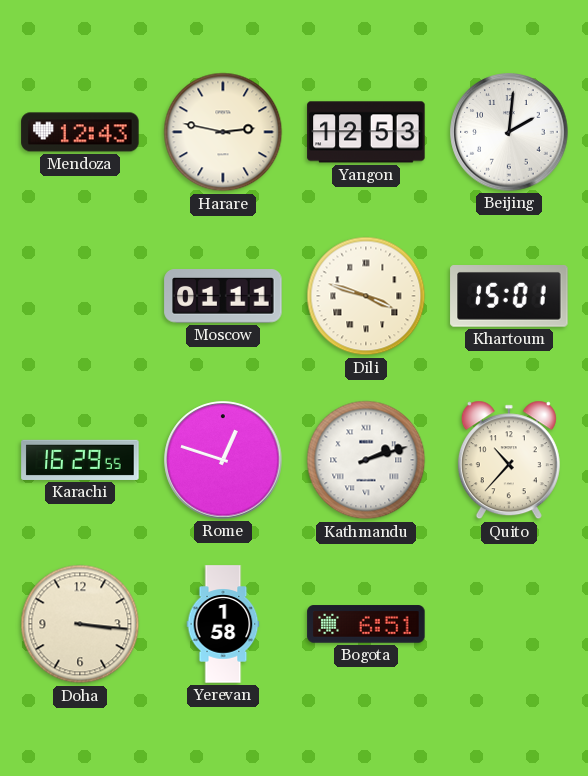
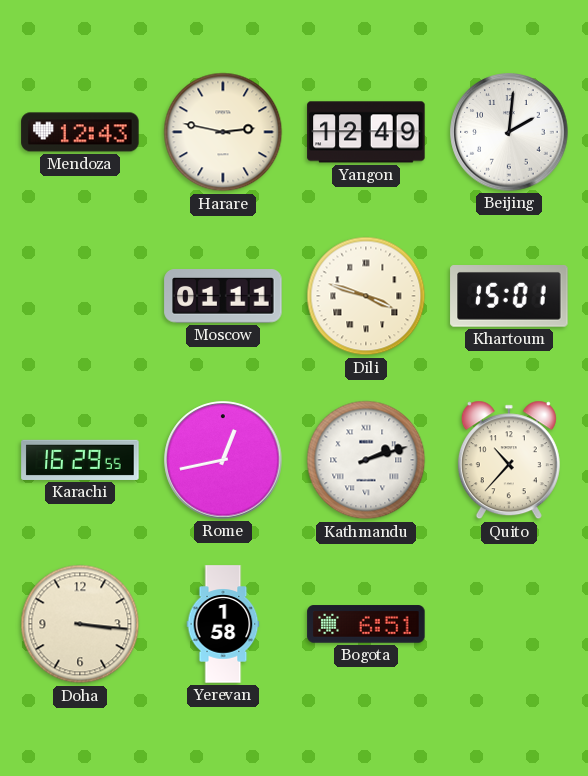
Yangon: 12:53 -> 12:49 (366, 132)
Rome: 12:48 -> 12:43 (223, 460)
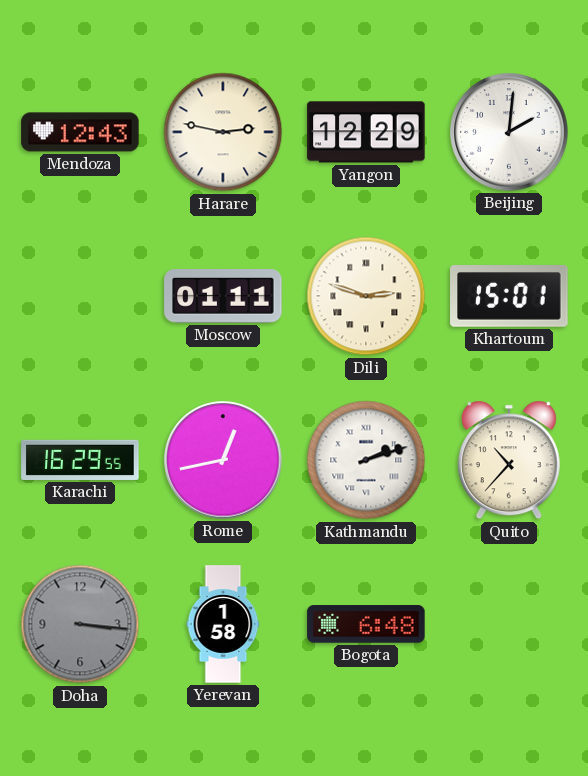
Yangon: 12:49 -> 12:29 (366, 132)
Dili: 3:48 -> 2:48 (366, 296)
Doha dial: cream -> grey (80, 624)
Bogota: 6:51 -> 6:48 (366, 624)
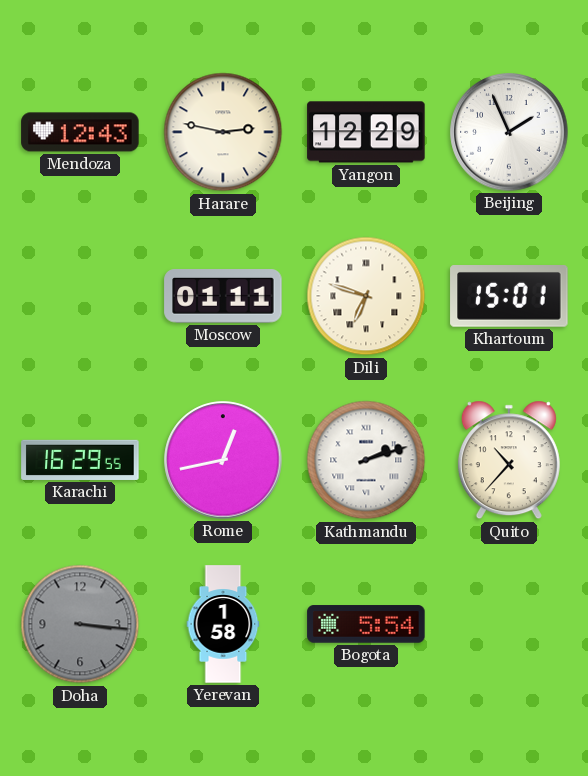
Beijing: 2:01 -> 1:56 (509, 132)
Dili: 2:48 -> 6:48 (366, 296)
Bogota: 6:48 -> 5:54 (366, 624)
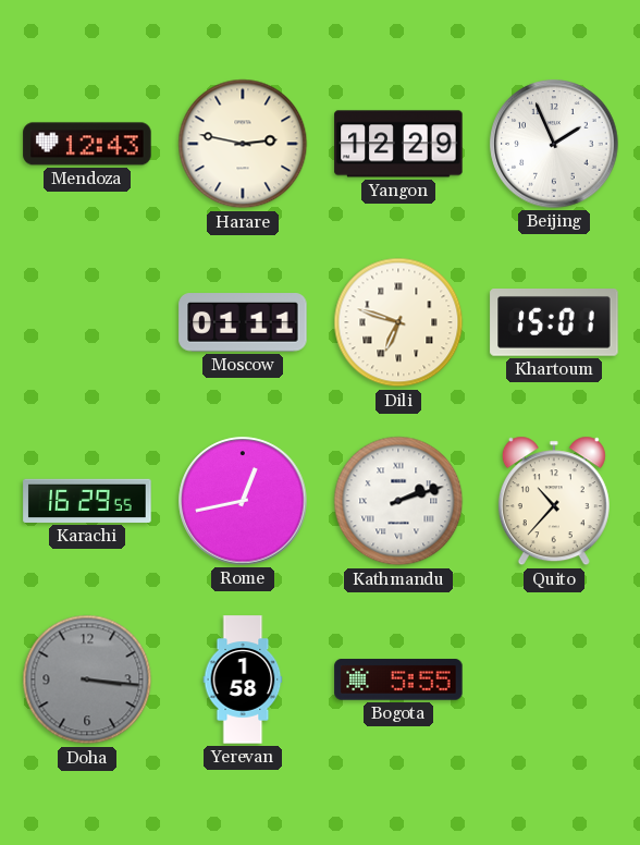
Bogota: 5:54 -> 5:55 (398, 679)
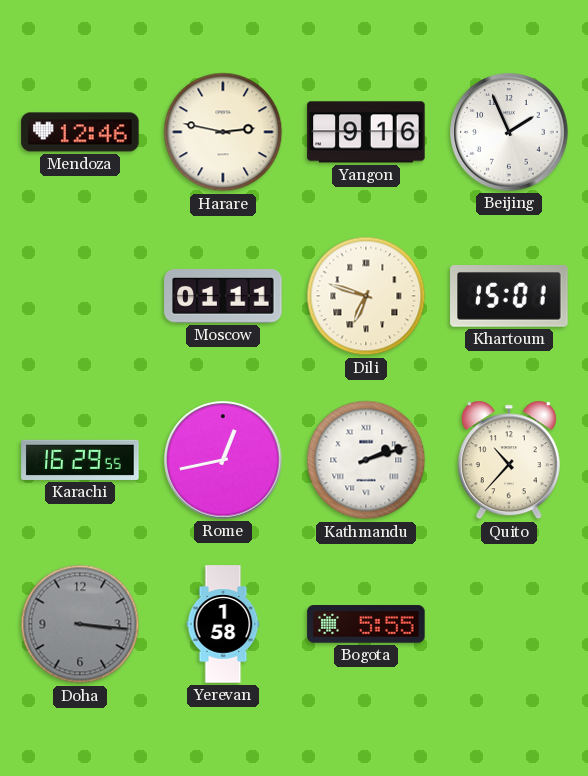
Mendoza: 12:43 -> 12:46 (80, 132)
Yangon: 12:29 -> 9:16 (366, 132)
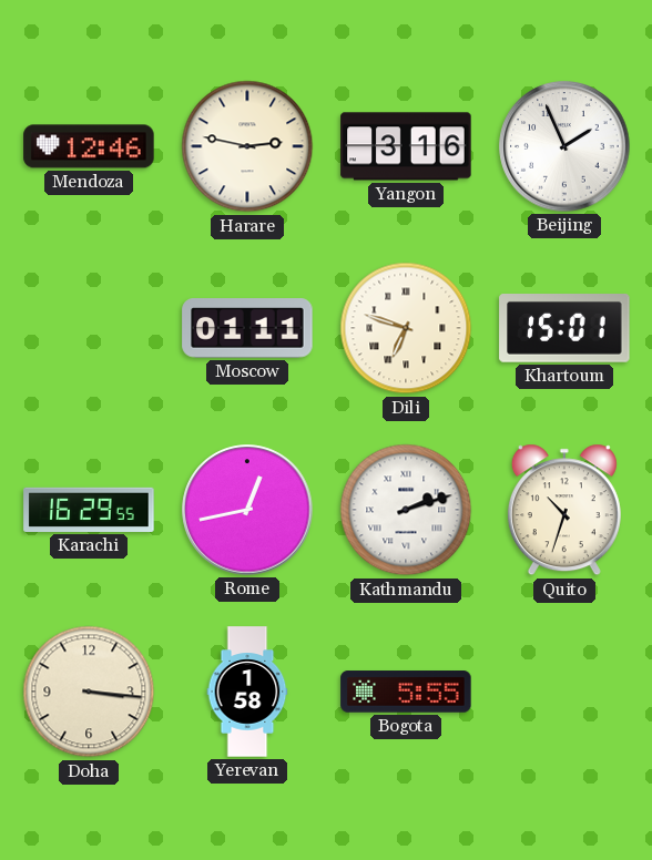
Yangon: 9:16 -> 3:16 (406, 146)
Quito: 10:37 -> 10:33 (564, 510)
Doha dial: grey -> cream (89, 692)
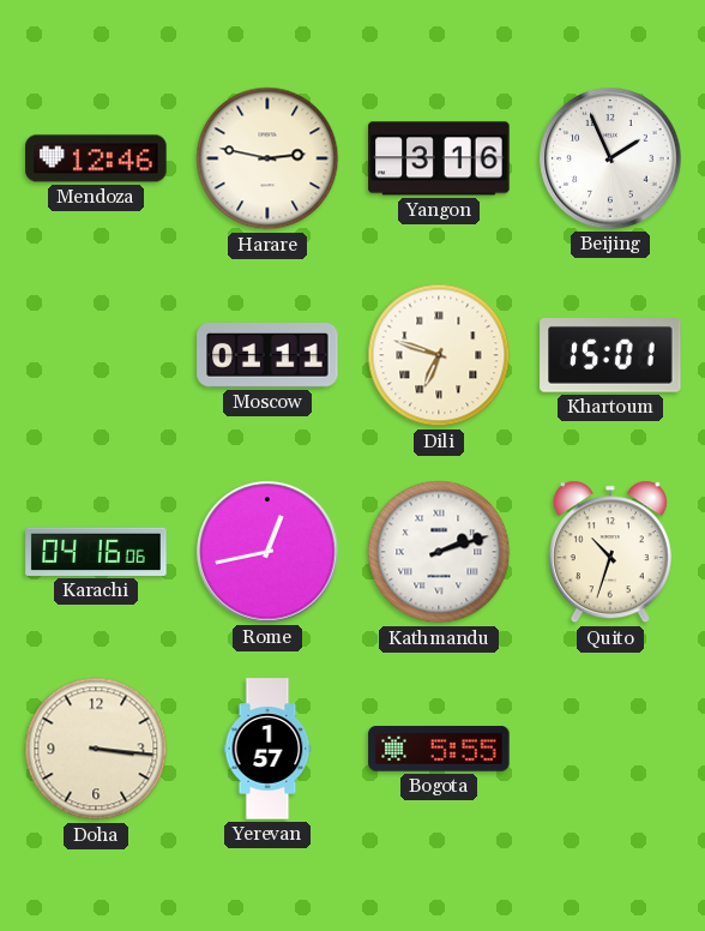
Karachi: 16:29 -> 04:16 (96, 552)
Yerevan: 1:58 -> 1:57 (267, 749)
